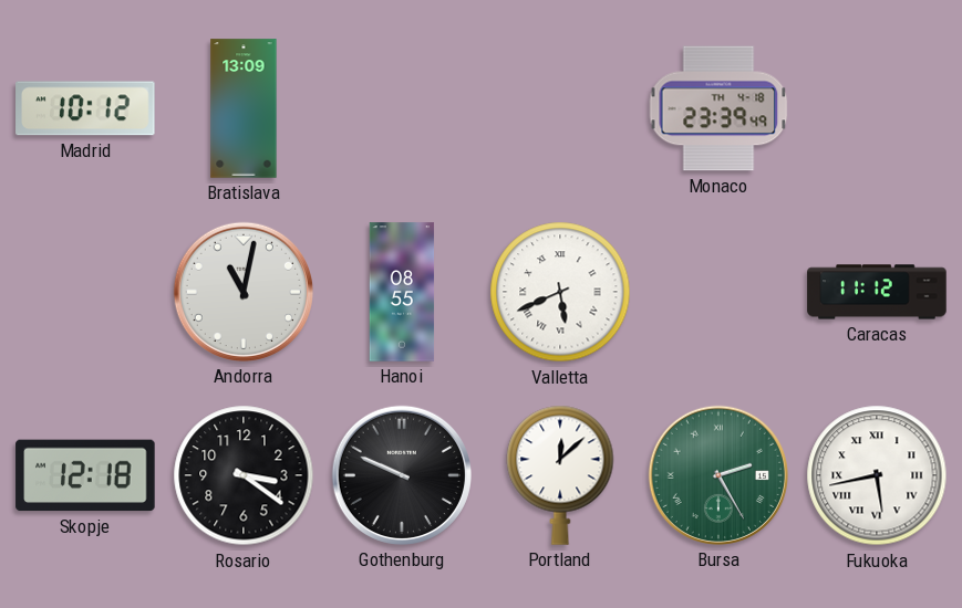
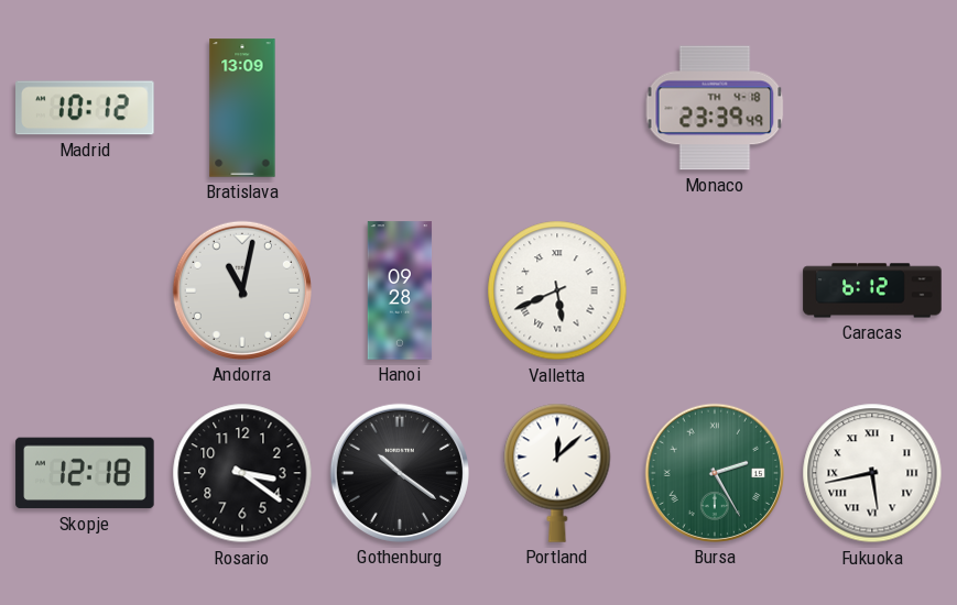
Hanoi: 08:55 -> 09:28 (400, 290)
Caracas: 11:12 -> 6:12 (872, 290)
Gothenburg: 9:49 -> 10:21 (400, 473)
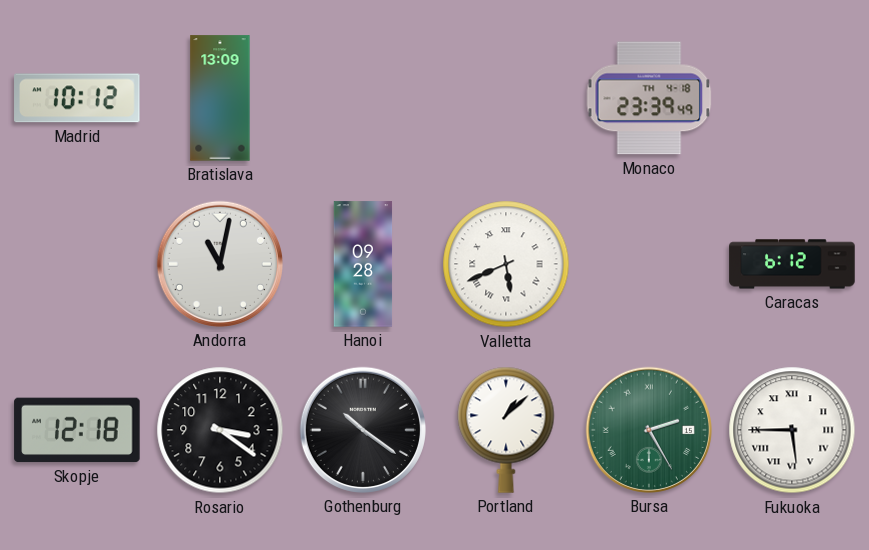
Portland: 12:08 -> 1:08 (506, 430)
Fukuoka: 5:43 -> 5:45 (792, 430)
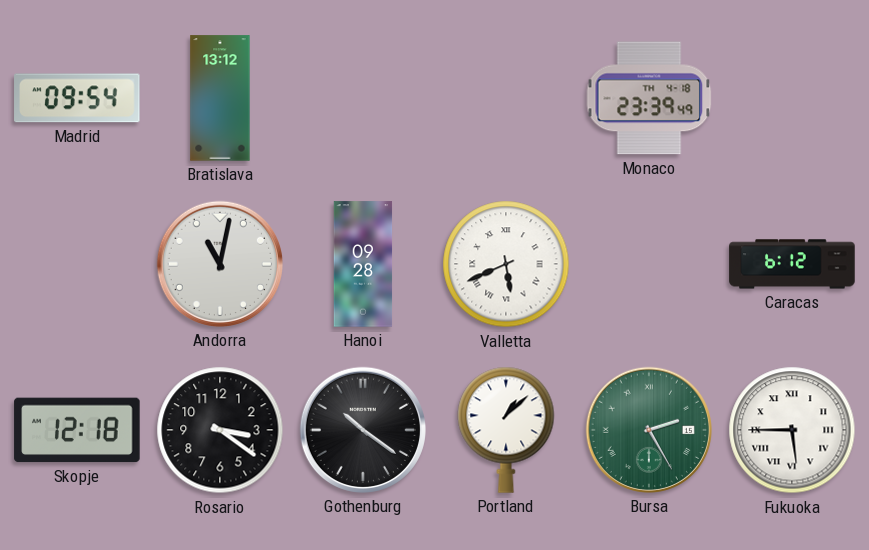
Madrid: 10:12 -> 09:54 (77, 98)
Bratislava: 13:09 -> 13:12 (220, 98)
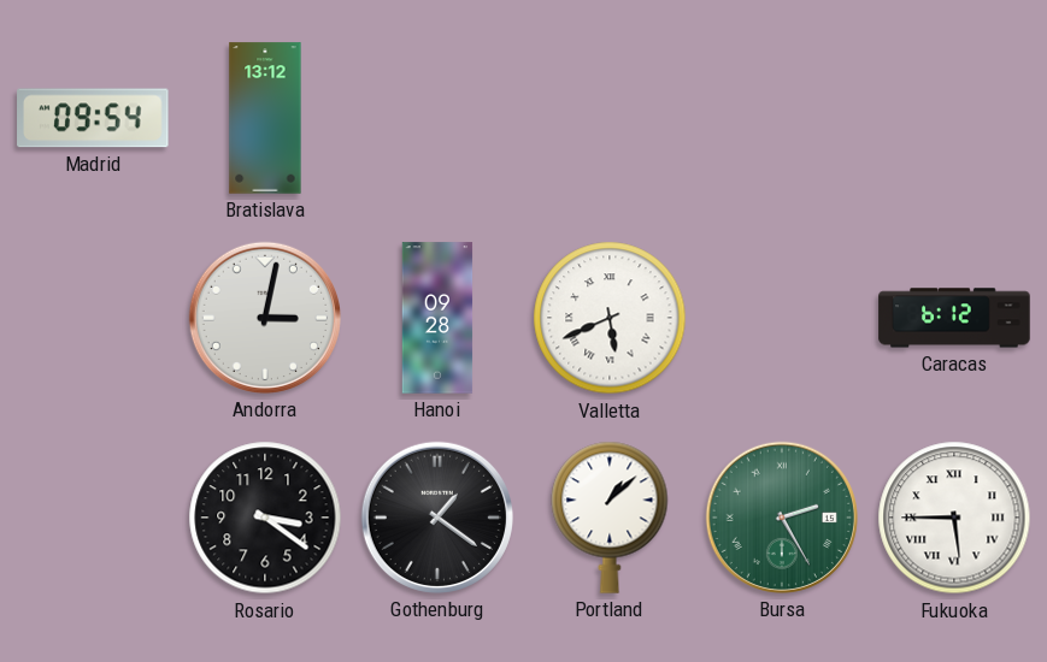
Monaco: 23:39 -> none (649, 98)
Andorra: 11:02 -> 3:02 (265, 318)
Skopje: 12:18 -> none (77, 430)
Gothenburg: 10:21 -> 1:21 (437, 518)
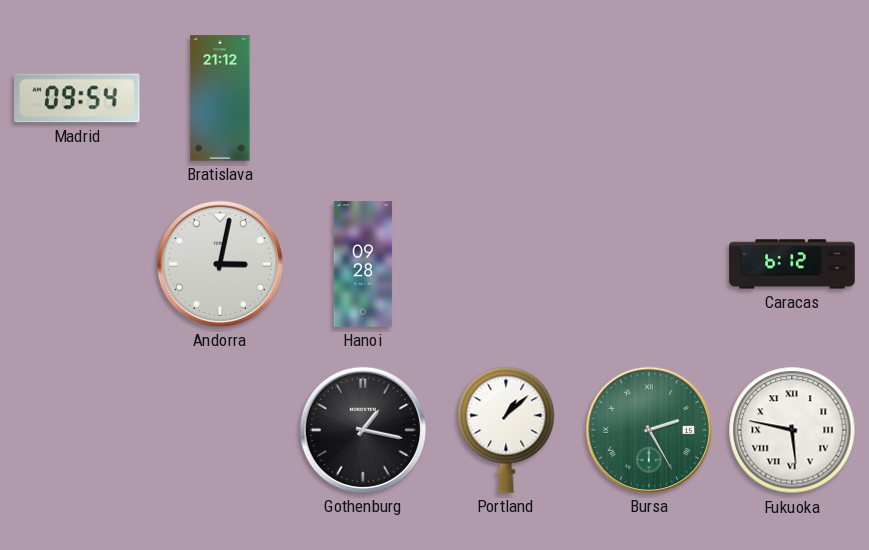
Bratislava: 13:12 -> 21:12 (220, 98)
Valletta: 5:41 -> none (610, 318)
Rosario: 3:21 -> none (265, 518)
Gothenburg: 1:21 -> 1:17 (363, 430)
Fukuoka: 5:45 -> 5:47 (792, 430)
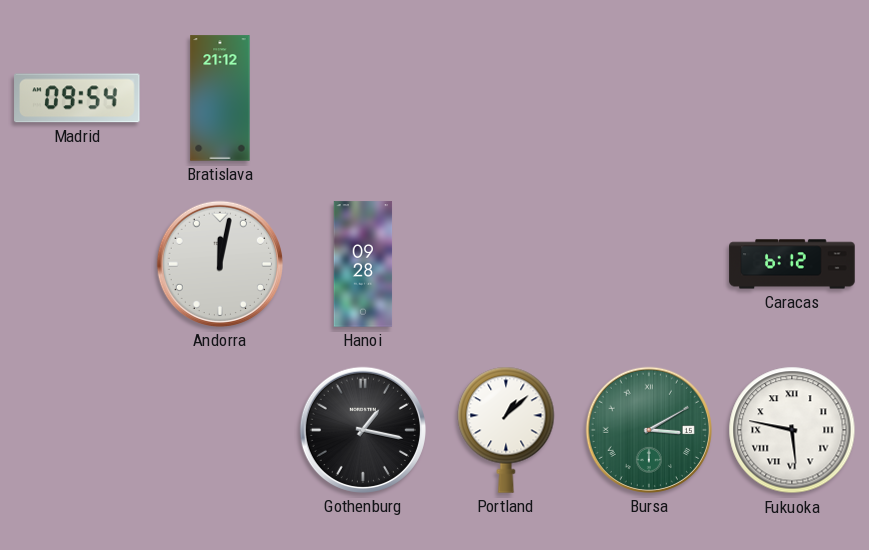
Andorra: 3:02 -> 12:02 (220, 264)
Bursa: 2:25 -> 3:10 (649, 430)
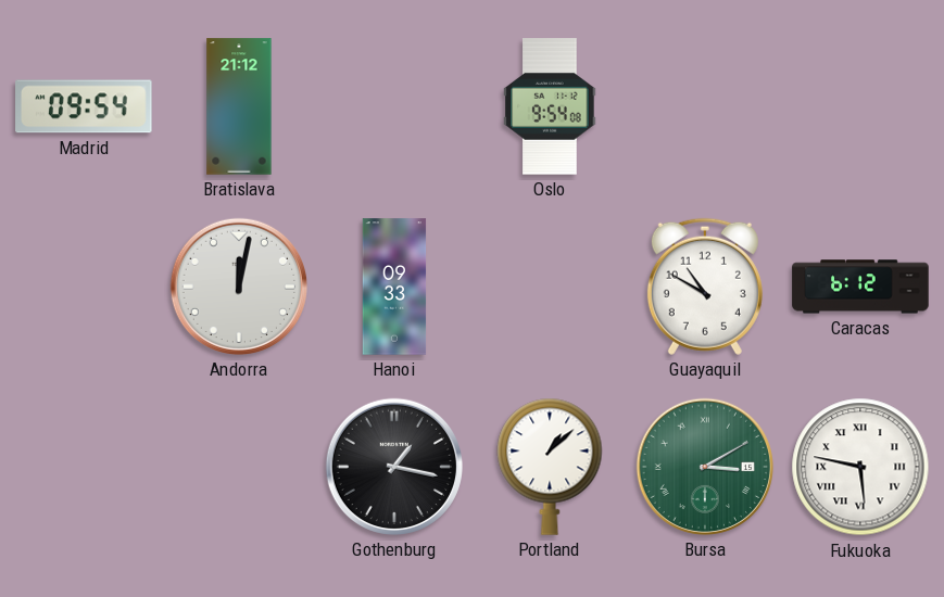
Oslo: none -> 9:54 (550, 106)
Hanoi: 09:28 -> 09:33 (394, 287)
Guayaquil: none -> 10:50 (705, 287)
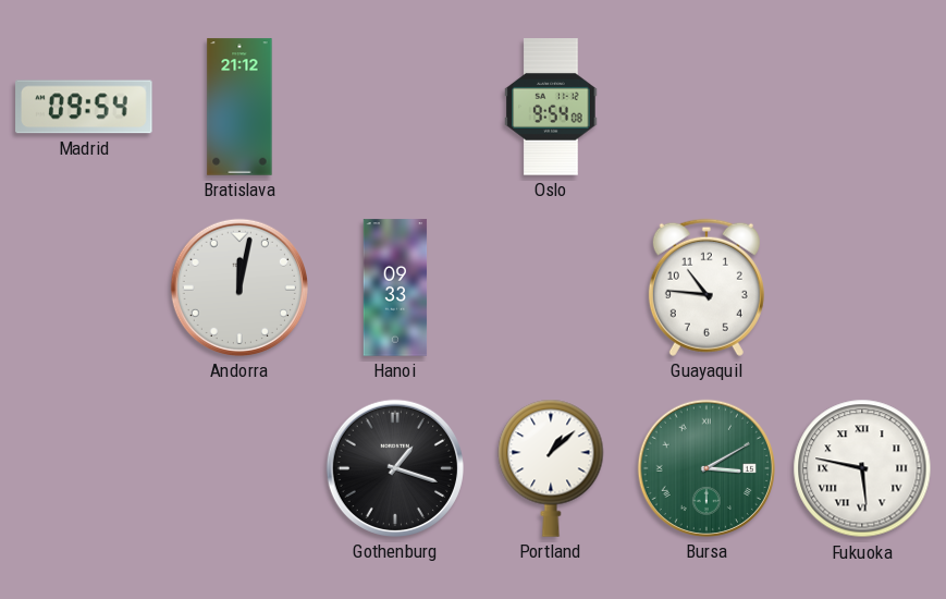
Guayaquil: 10:50 -> 10:46 (707, 288)
Caracas: 6:12 -> none (860, 287)
Gothenburg: 1:17 -> 1:18 (395, 468)
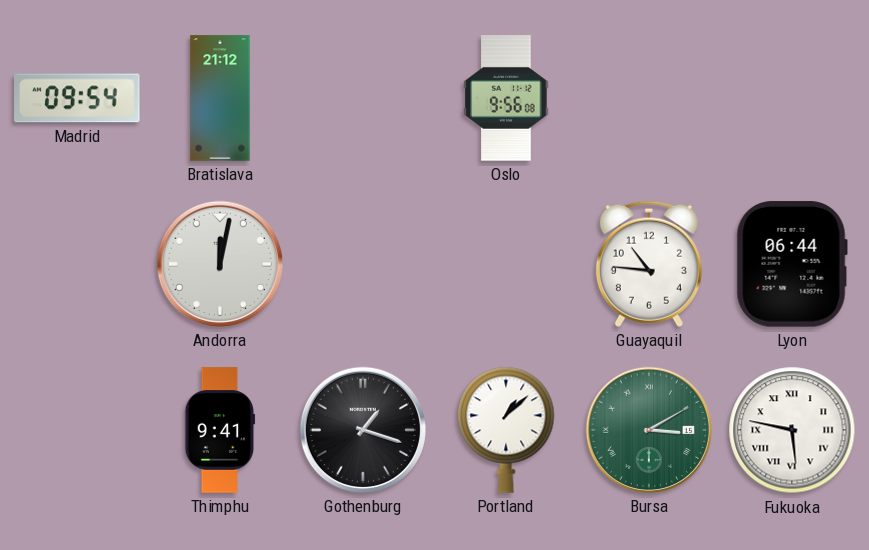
Oslo: 9:54 -> 9:56 (506, 98)
Hanoi: 09:33 -> none (395, 288)
Lyon: none -> 06:44 (792, 264)
Thimphu: none -> 9:41 (220, 430)
